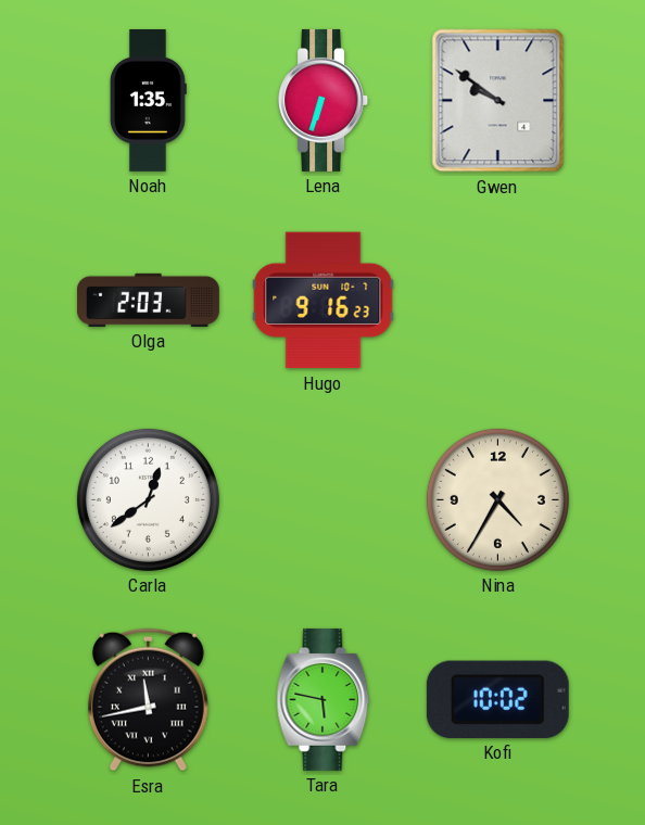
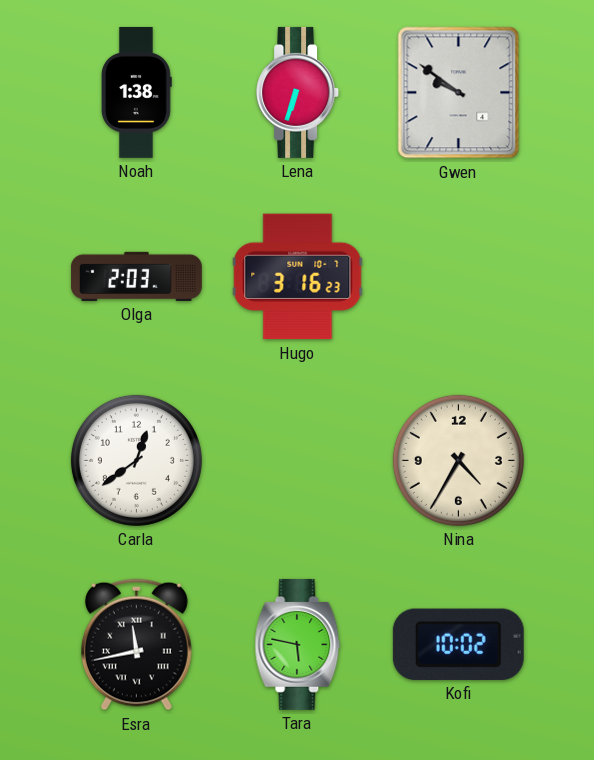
Noah: 1:35 -> 1:38 (136, 92)
Hugo: 9:16 -> 3:16 (298, 277)
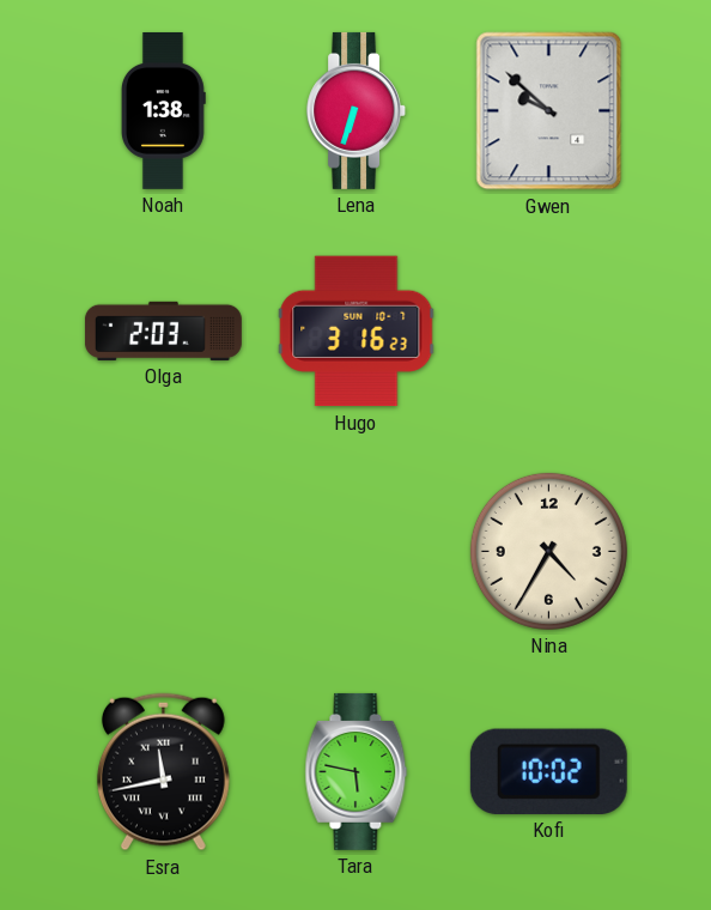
Gwen: 9:51 -> 9:52 (549, 111)
Carla: 12:39 -> none (136, 460)
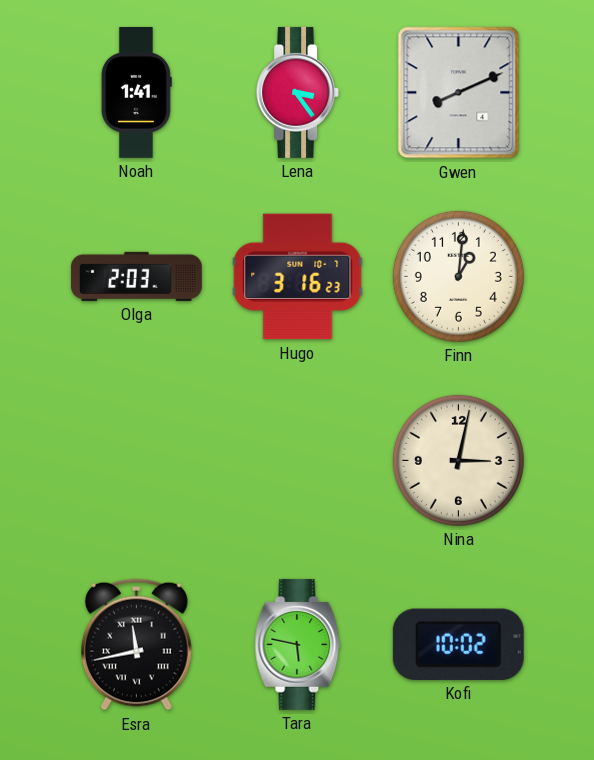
Noah: 1:38 -> 1:41 (136, 92)
Lena: 6:33 -> 3:24 (298, 92)
Gwen: 9:52 -> 8:11 (459, 93)
Finn: none -> 1:01 (458, 276)
Nina: 4:35 -> 3:02 (458, 460)
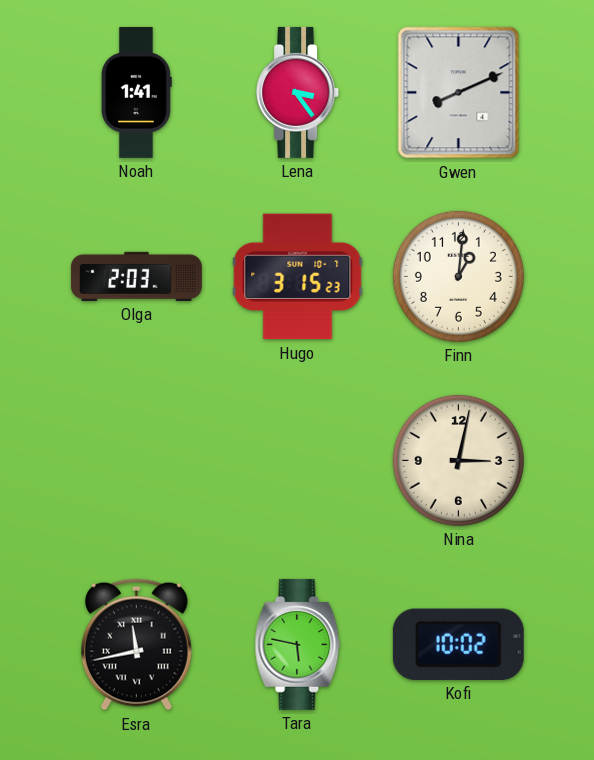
Hugo: 3:16 -> 3:15 (298, 277)
